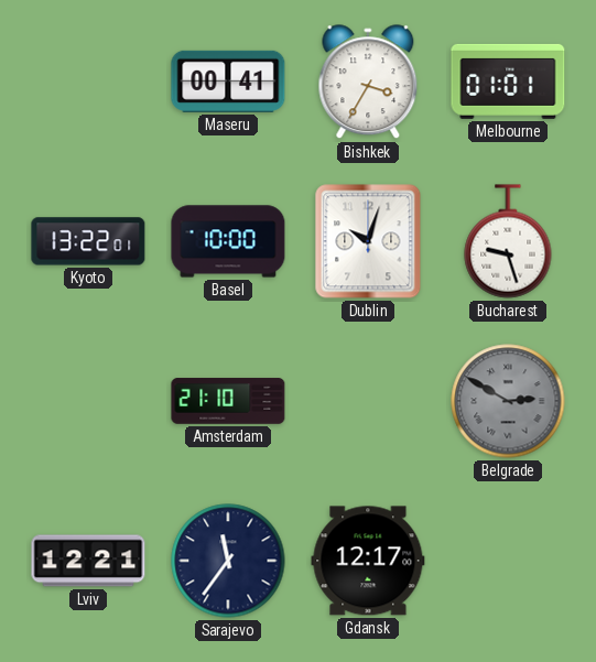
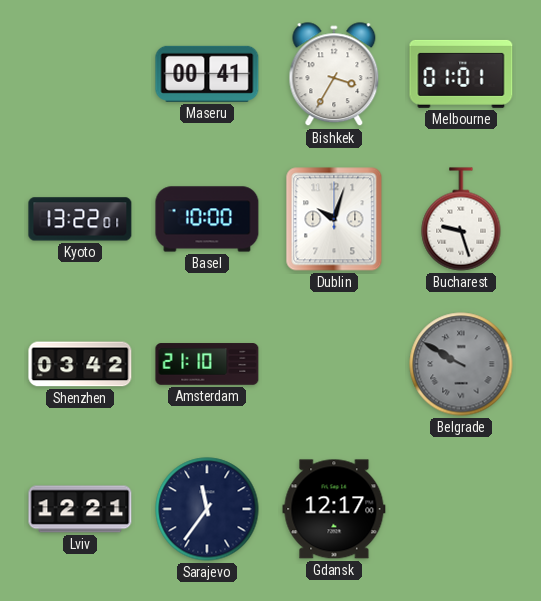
Shenzhen: none -> 03:42 (80, 364)
Belgrade: 2:50 -> 9:50 (461, 364)
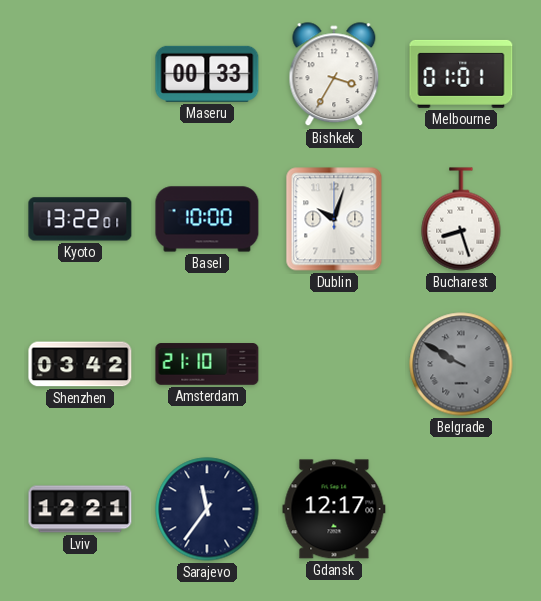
Maseru: 00:41 -> 00:33 (207, 74)
Bucharest: 9:27 -> 8:27 (461, 219)
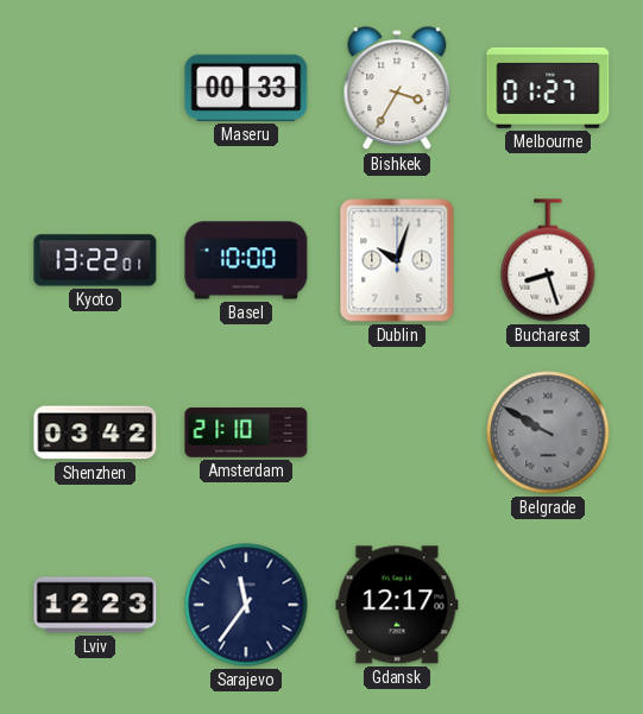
Melbourne: 01:01 -> 01:27 (548, 88)
Lviv: 12:21 -> 12:23 (95, 605)
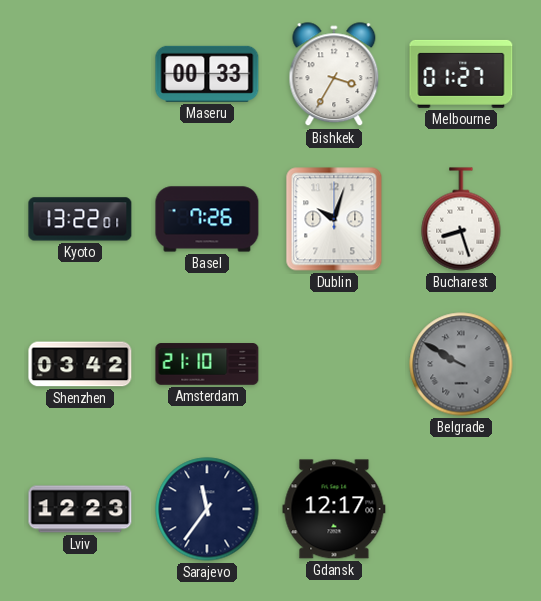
Basel: 10:00 -> 7:26 (207, 219)
